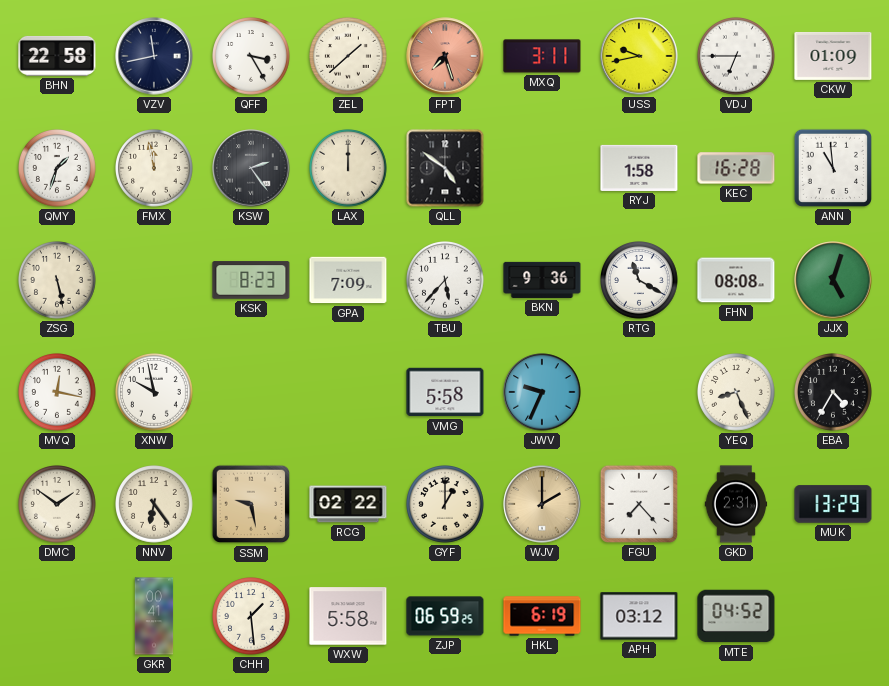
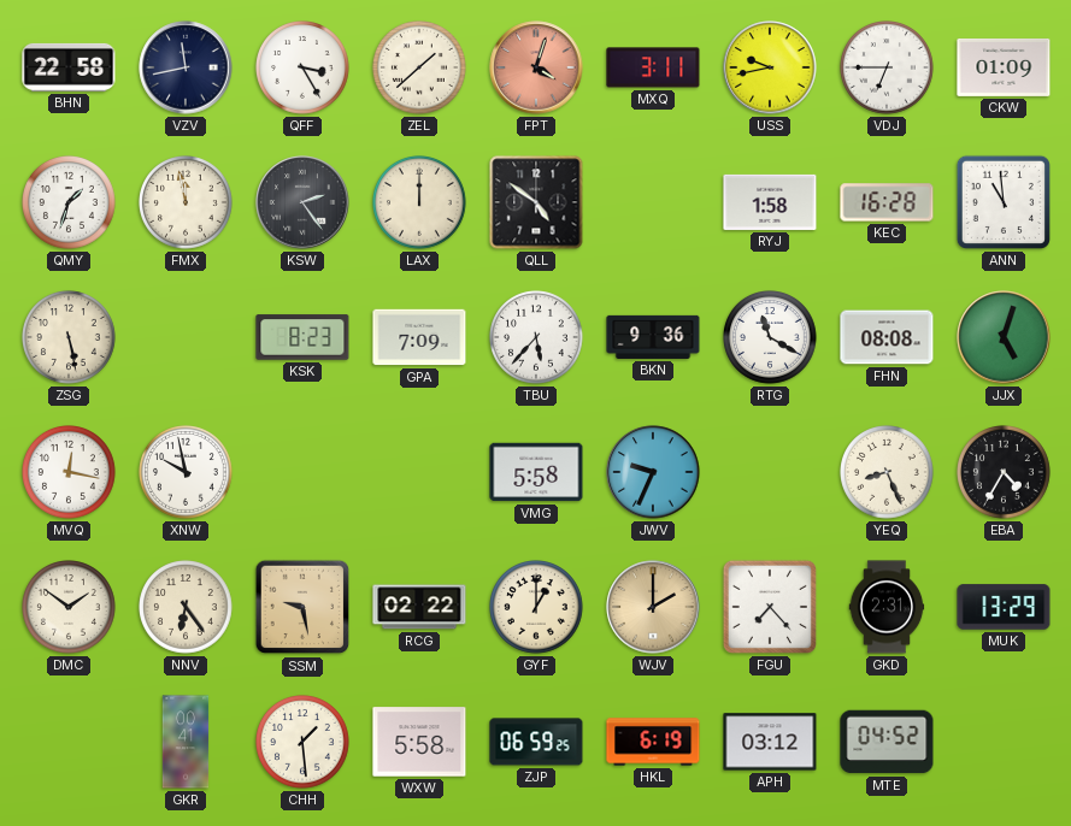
FPT: 7:27 -> 4:03 (536, 67)
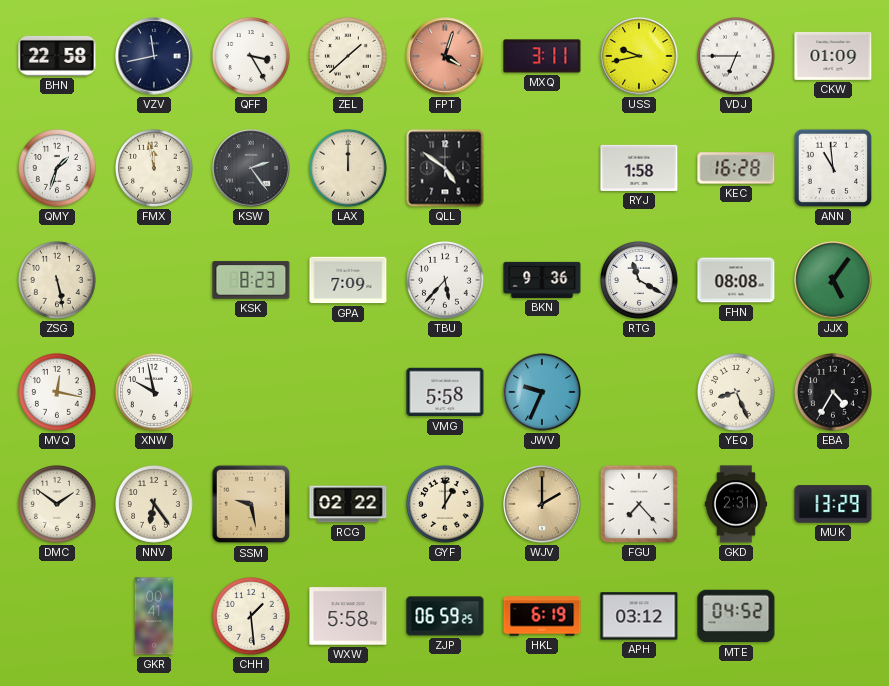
JJX: 5:03 -> 5:06 (833, 280)
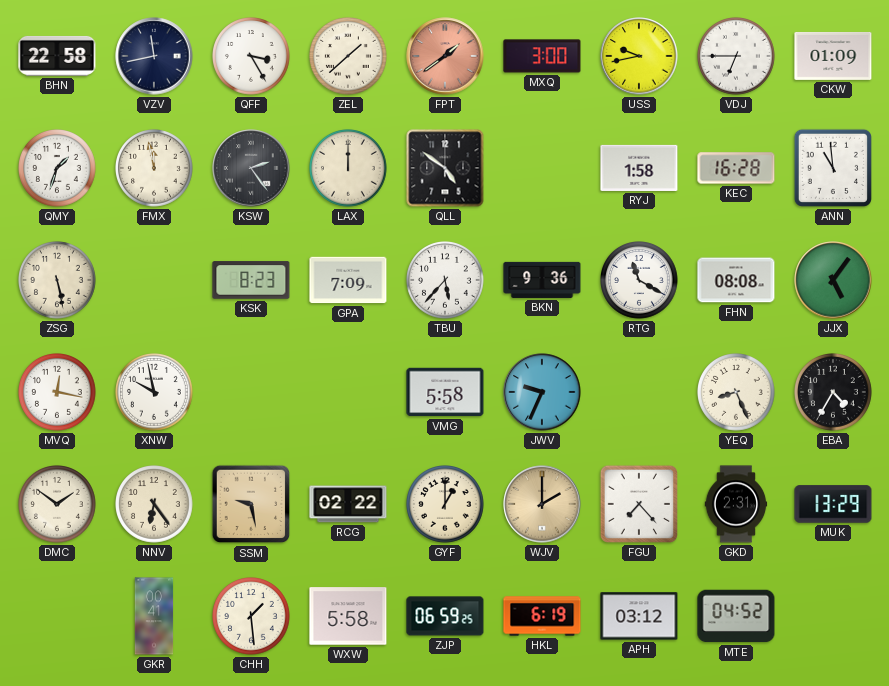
FPT: 4:03 -> 1:39 (445, 56)
MXQ: 3:11 -> 3:00 (542, 56)
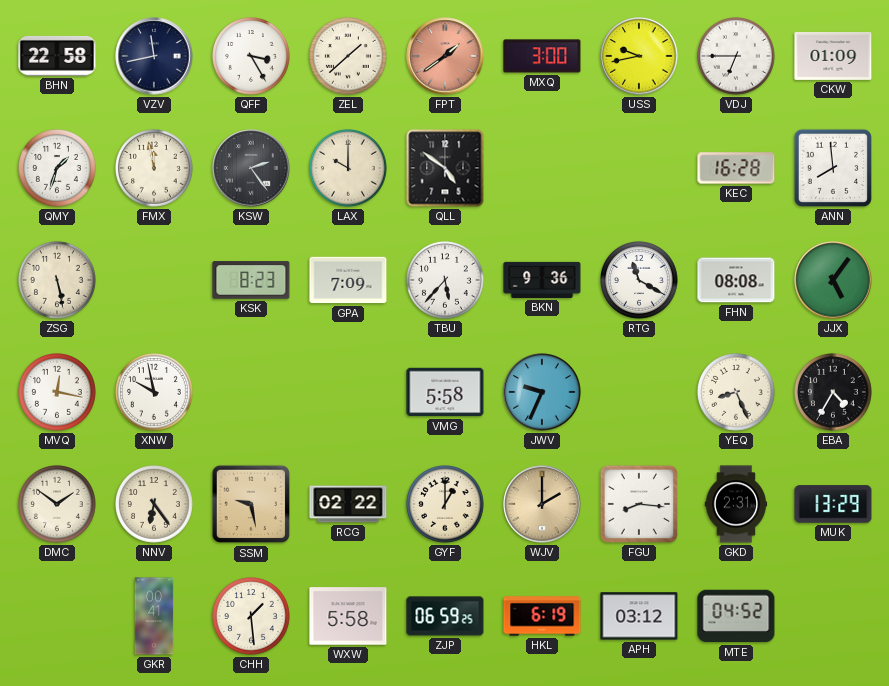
LAX: 12:00 -> 10:00 (349, 169)
RYJ: 1:58 -> none (639, 168)
ANN: 10:59 -> 7:59 (833, 168)
FGU: 7:23 -> 8:16 (639, 504)
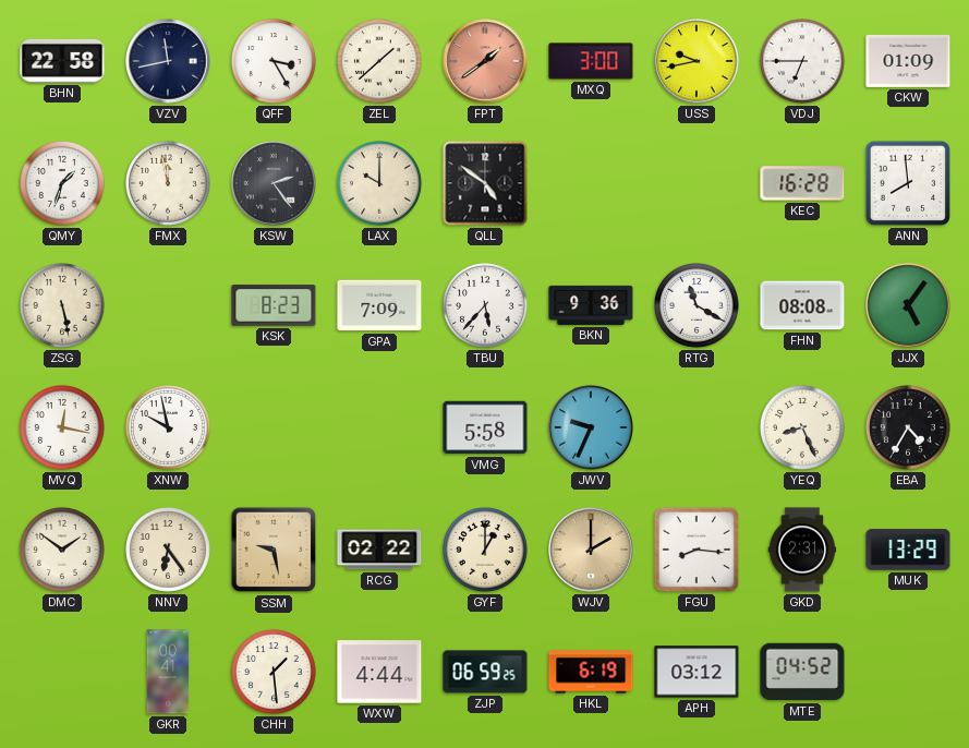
WXW: 5:58 -> 4:44 (379, 672)
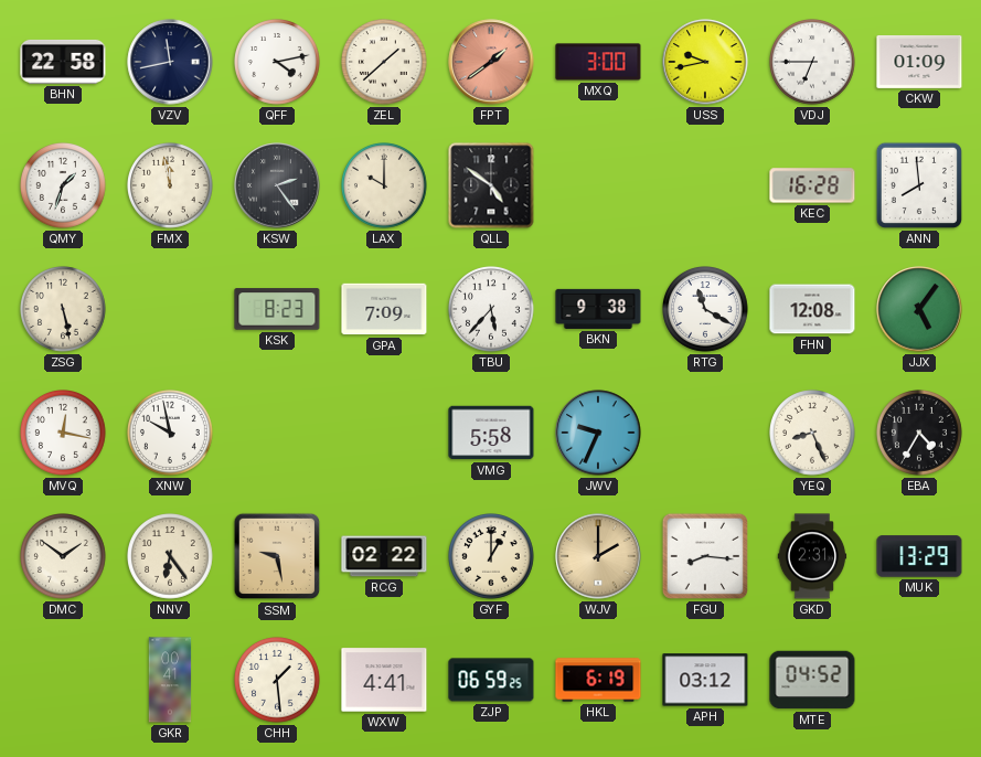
QFF: 3:25 -> 4:13 (278, 63)
BKN: 9:36 -> 9:38 (598, 309)
FHN: 08:08 -> 12:08 (812, 309)
WXW: 4:44 -> 4:41 (384, 680)
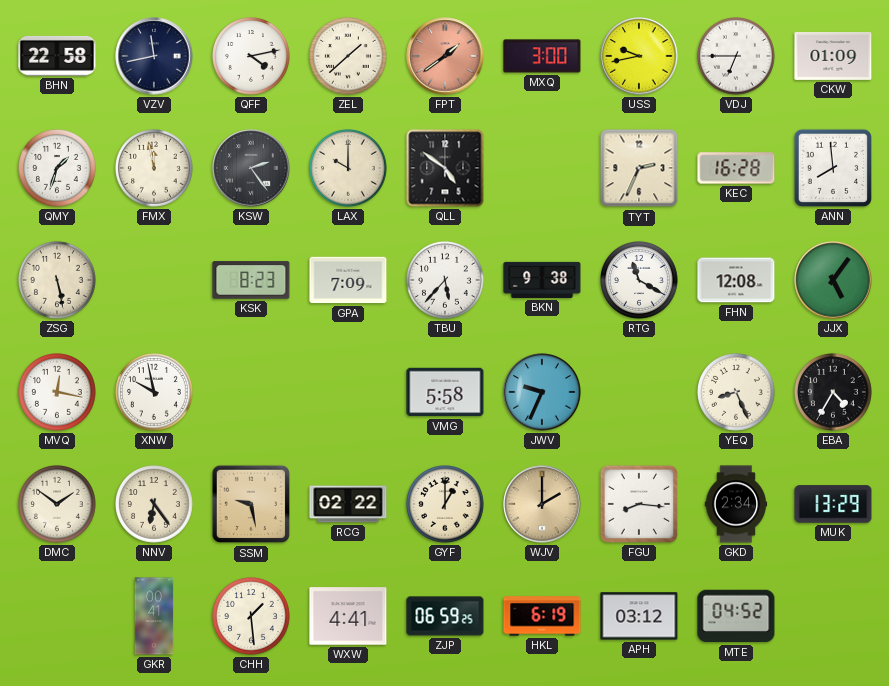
TYT: none -> 2:34 (639, 168)
GKD: 2:31 -> 2:34 (736, 504)
